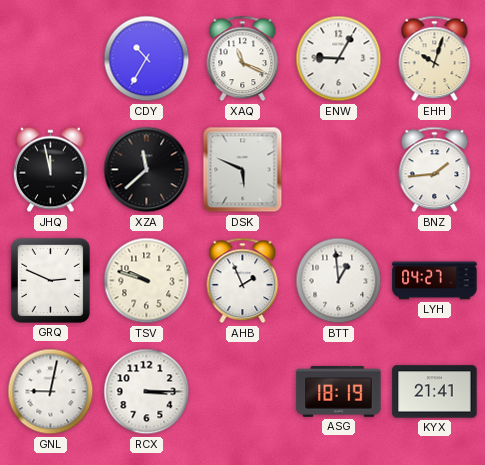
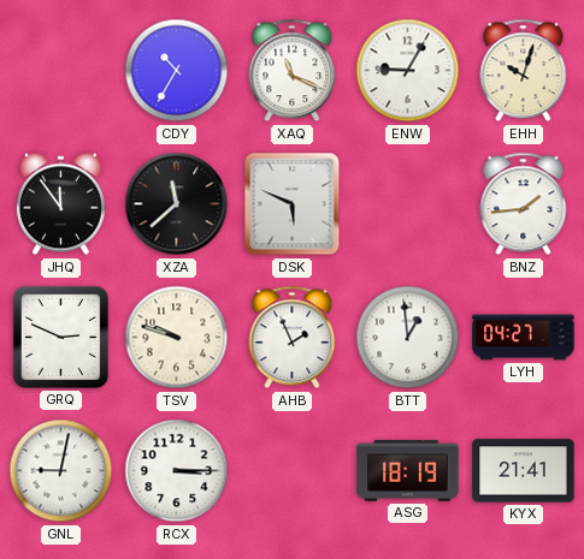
JHQ: 11:58 -> 11:54 (61, 204)
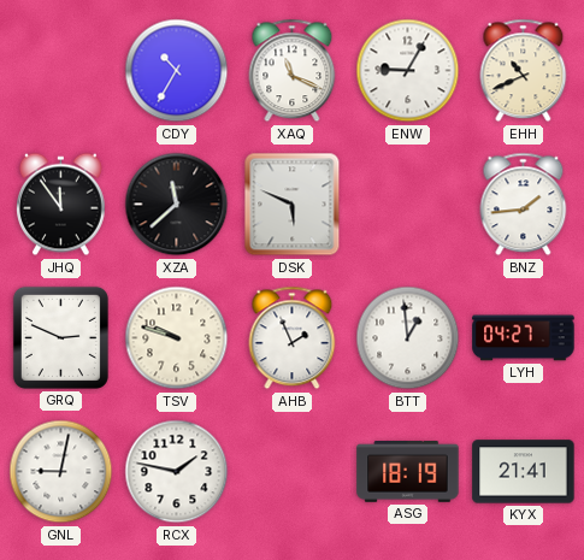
EHH: 10:03 -> 10:41 (524, 71)
RCX: 3:15 -> 1:47 (177, 472)
